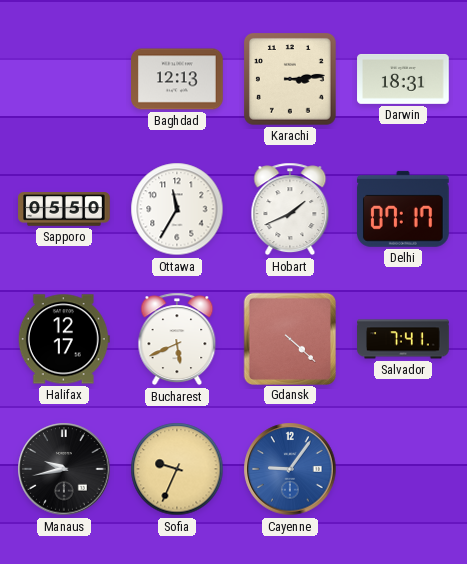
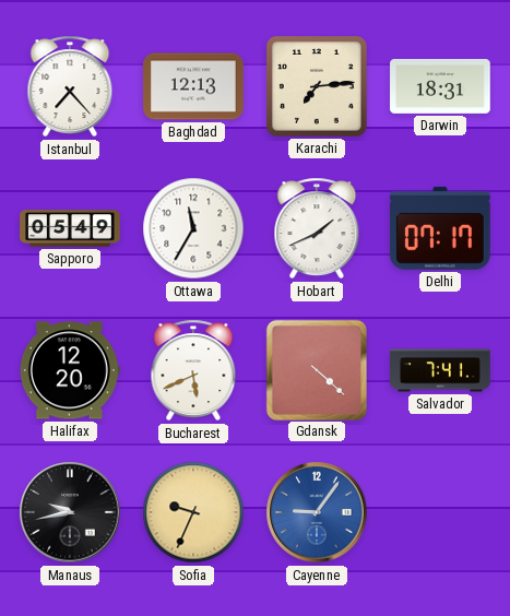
Istanbul: none -> 7:23 (70, 86)
Karachi: 3:14 -> 7:14 (318, 87)
Sapporo: 05:50 -> 05:49 (70, 228)
Halifax: 12:17 -> 12:20 (70, 370)
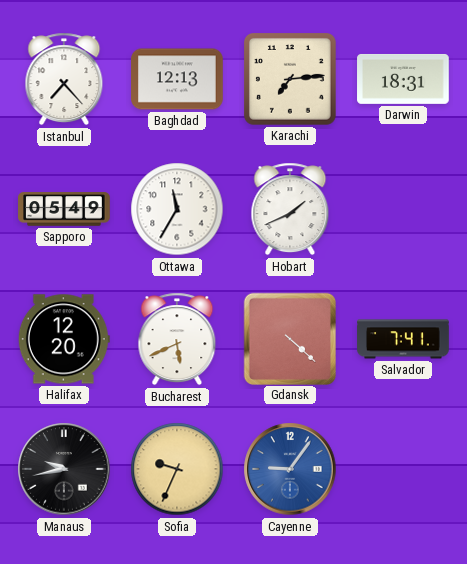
Delhi: 07:17 -> none (440, 228)
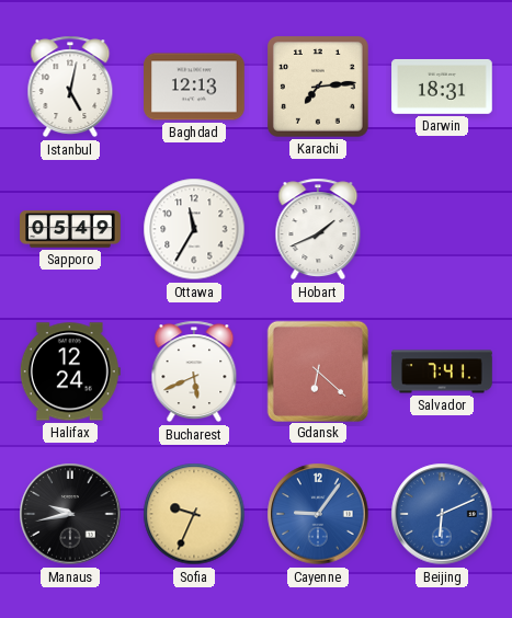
Istanbul: 7:23 -> 5:02 (70, 87)
Halifax: 12:20 -> 12:24 (70, 371)
Gdansk: 4:22 -> 6:22 (317, 370)
Beijing: none -> 6:11 (442, 514)
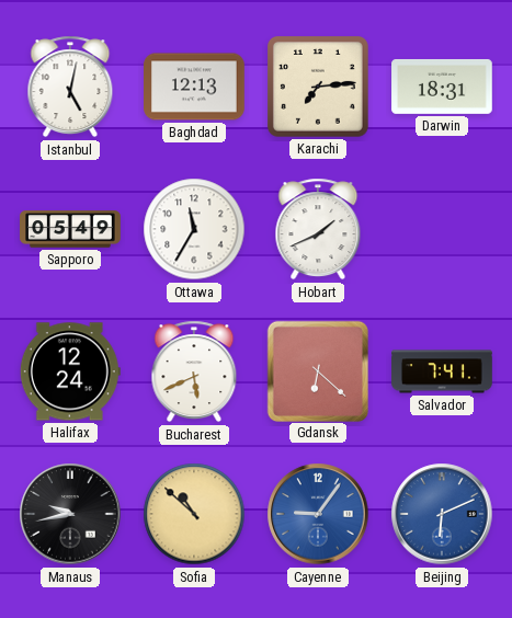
Sofia: 9:34 -> 10:52 (194, 514)
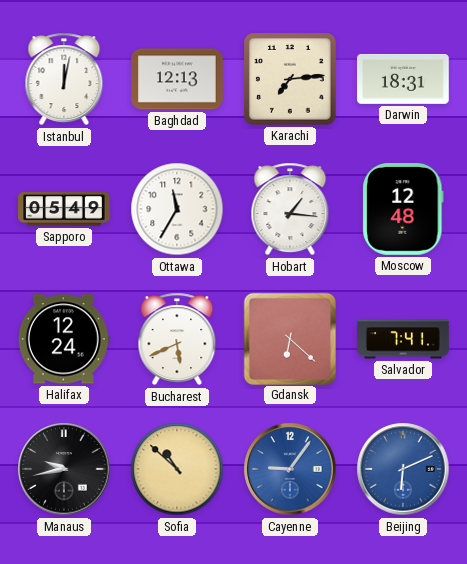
Istanbul: 5:02 -> 12:02 (64, 79)
Hobart: 1:41 -> 1:16 (290, 209)
Moscow: none -> 12:48 (403, 210)
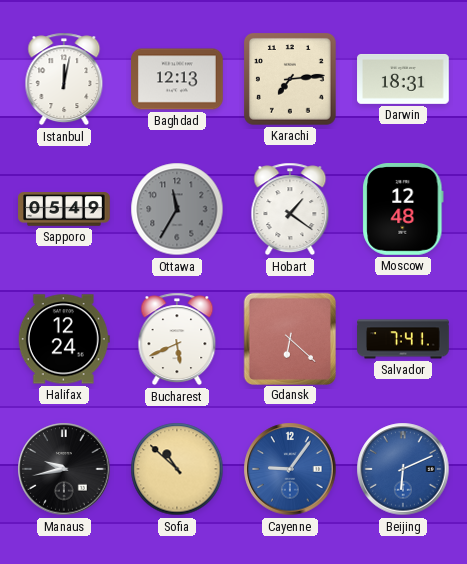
Ottawa dial: white -> grey (177, 209)
Hobart: 1:16 -> 1:21 (290, 209)
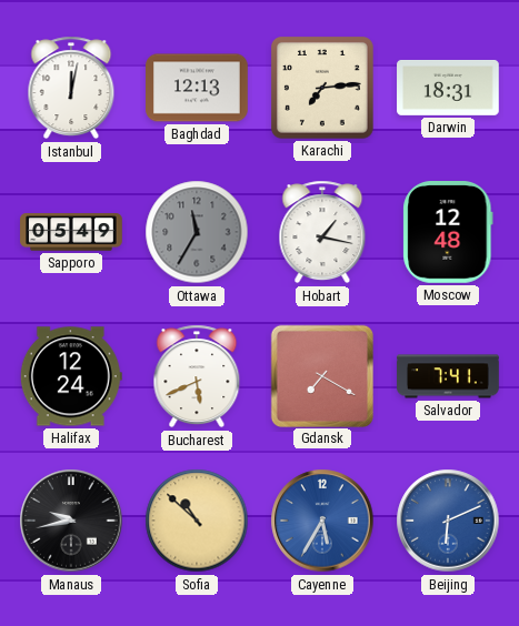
Hobart: 1:21 -> 1:17 (322, 232)
Gdansk: 6:22 -> 7:20 (321, 375)
Cayenne: 9:06 -> 5:35 (322, 521)
